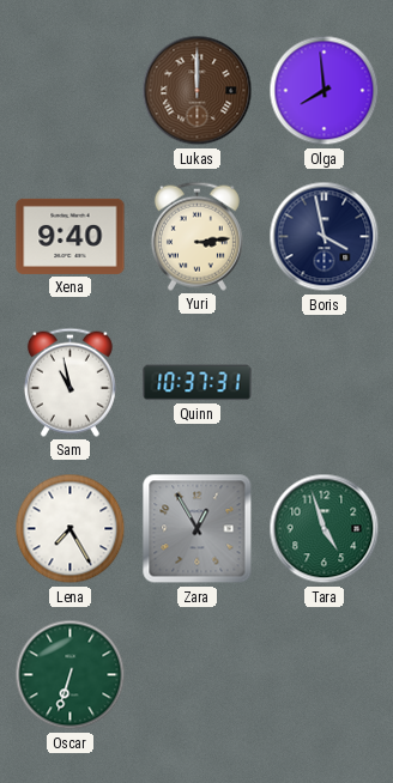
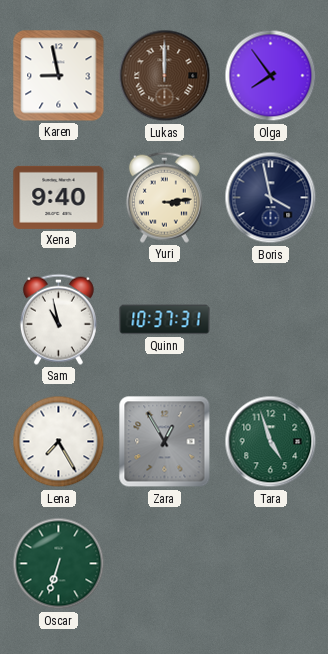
Karen: none -> 8:58 (59, 76)
Olga: 7:59 -> 7:54 (271, 76)
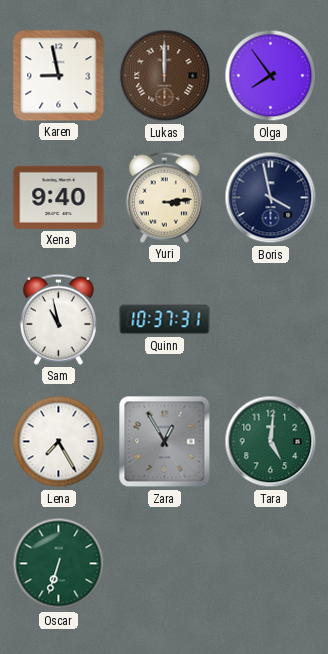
Tara: 4:57 -> 5:01 (271, 442)
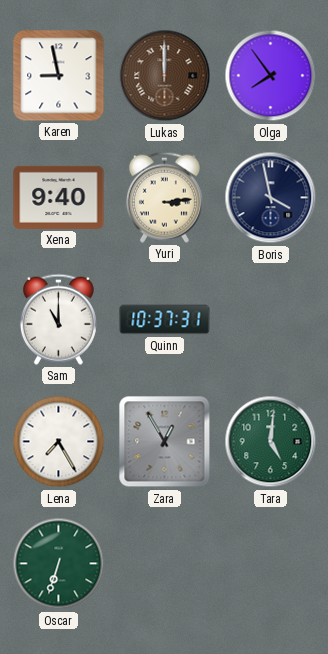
Sam: 10:58 -> 11:00 (58, 319)
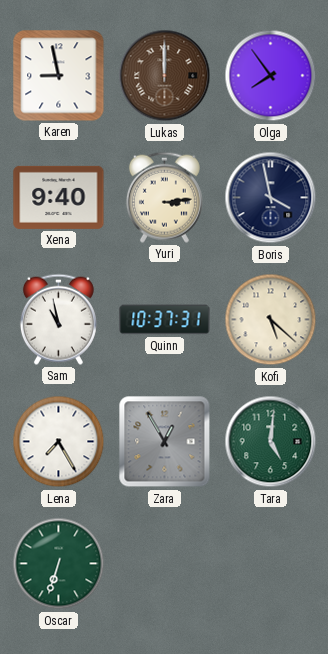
Sam: 11:00 -> 10:58 (58, 319)
Kofi: none -> 5:22 (271, 320)
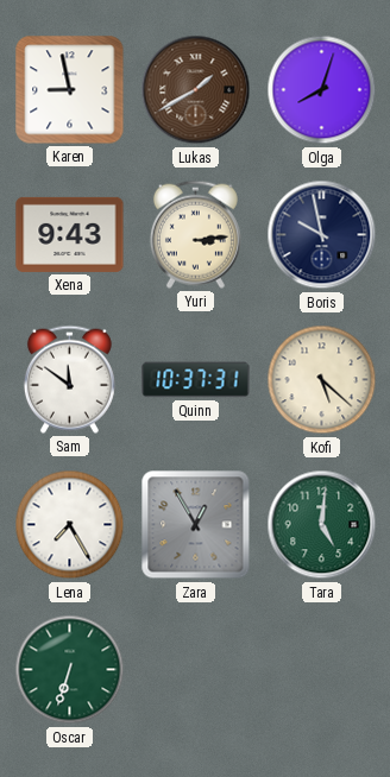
Lukas: 12:00 -> 1:40 (196, 90)
Olga: 7:54 -> 8:03 (322, 90)
Xena: 9:40 -> 9:43 (70, 234)
Boris: 3:58 -> 9:58 (322, 235)
Sam: 10:58 -> 11:51 (69, 379)
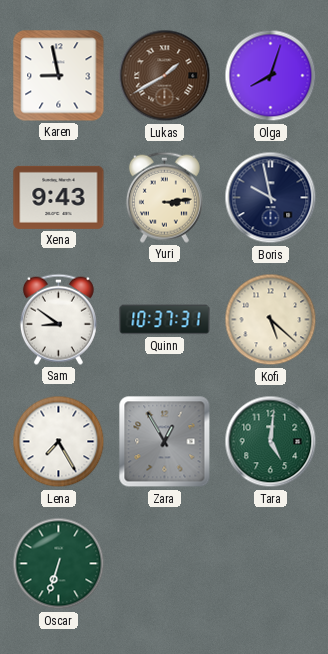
Sam: 11:51 -> 8:51 (58, 319)
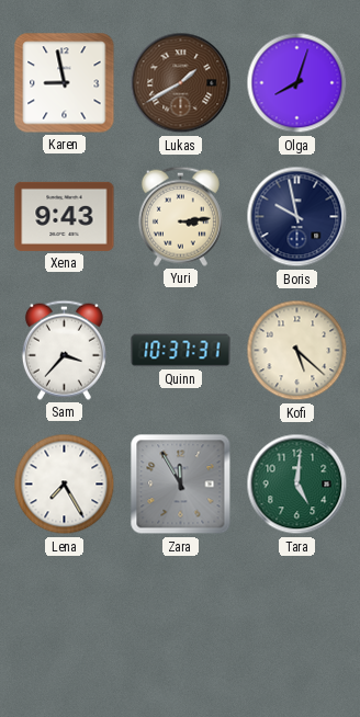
Sam: 8:51 -> 3:37 (64, 350)
Zara: 12:55 -> 11:55 (181, 485)
Oscar: 6:33 -> none (59, 564)
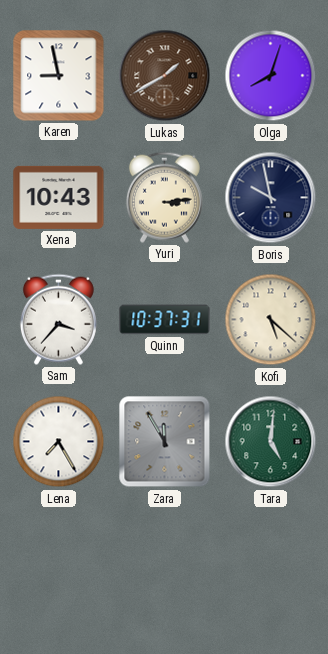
Xena: 9:43 -> 10:43 (59, 197)
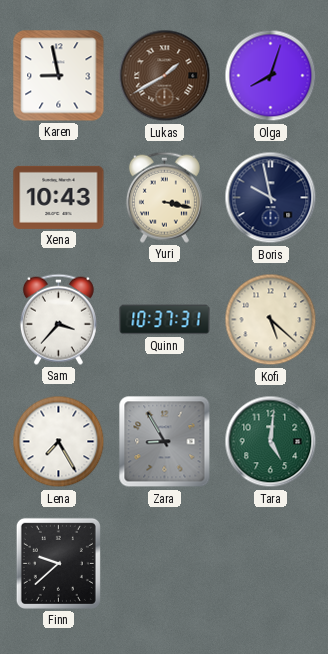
Yuri: 3:14 -> 3:17 (164, 197)
Zara: 11:55 -> 8:55 (165, 442)
Finn: none -> 9:38 (58, 563)
